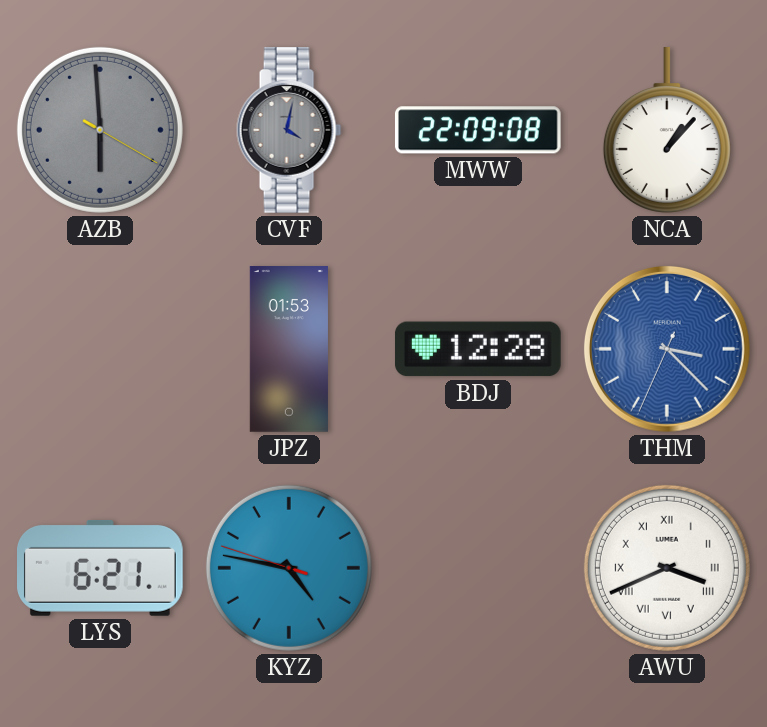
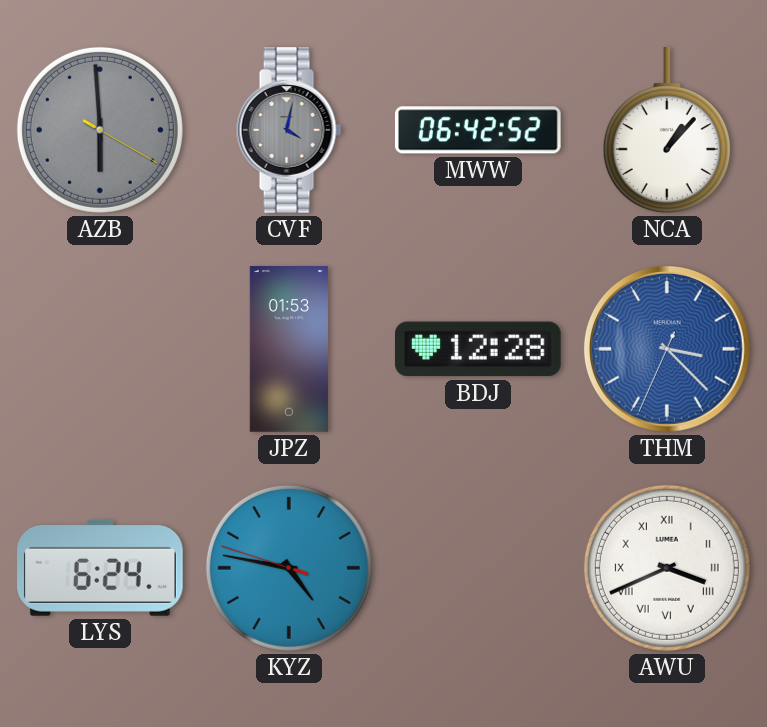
MWW: 22:09 -> 06:42 (478, 130)
LYS: 6:21 -> 6:24 (101, 568)
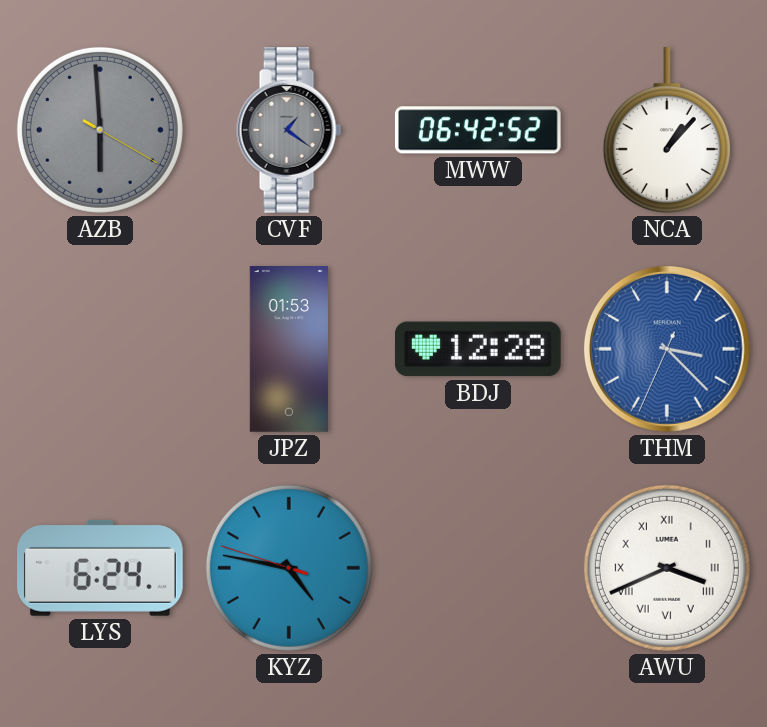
CVF: 4:02 -> 1:21 (289, 131)
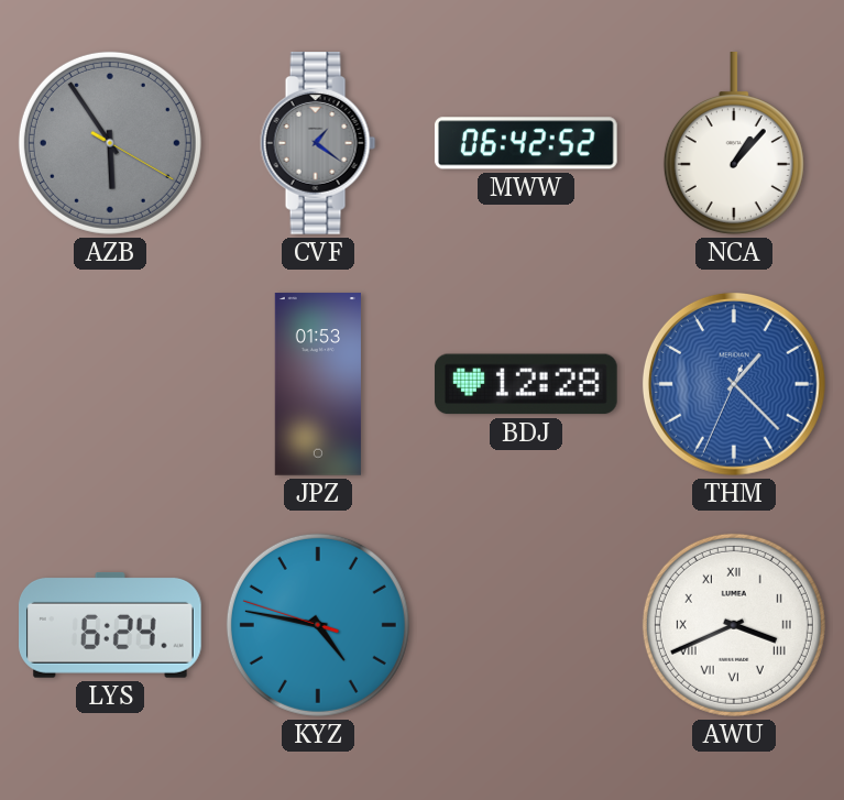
AZB: 5:59 -> 5:54 (110, 143)
THM: 3:22 -> 1:22 (734, 384)
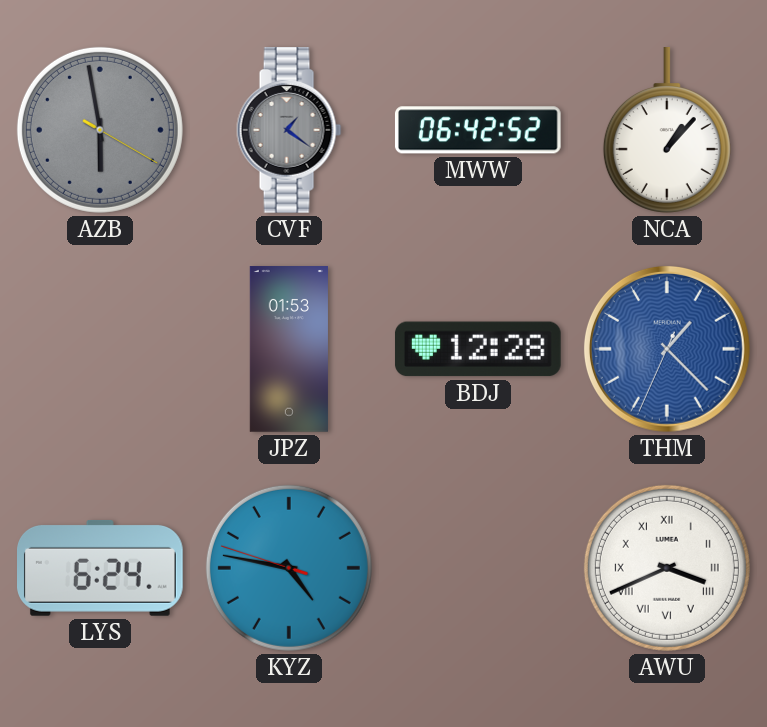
AZB: 5:54 -> 5:58 (100, 130)
